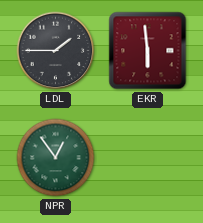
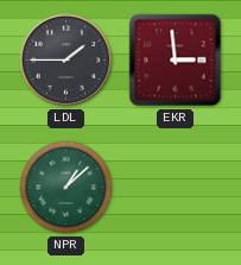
EKR: 5:59 -> 2:59 (176, 61)
NPR: 12:54 -> 1:08 (66, 188)
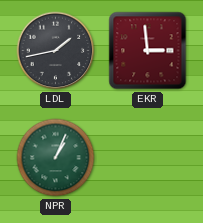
LDL: 1:45 -> 1:43 (56, 51)
NPR: 1:08 -> 1:04 (56, 158)
